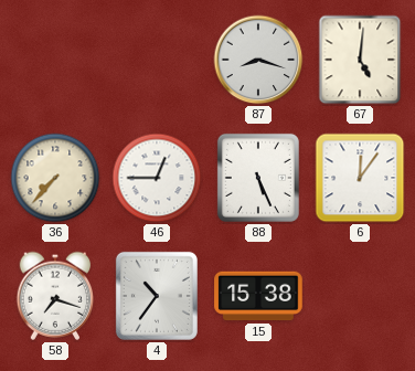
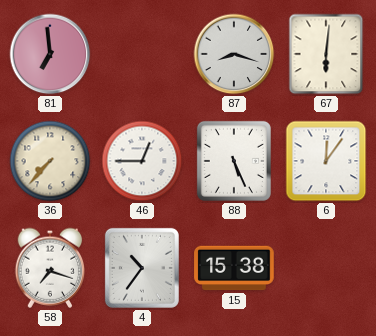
81: none -> 6:59 (50, 54)
67: 5:01 -> 6:01 (326, 54)
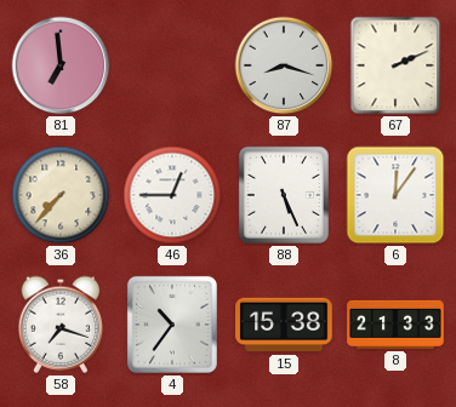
67: 6:01 -> 2:11 (395, 65)
8: none -> 21:33 (395, 325)
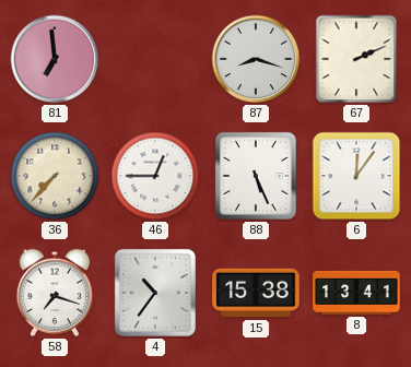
8: 21:33 -> 13:41 (356, 293)
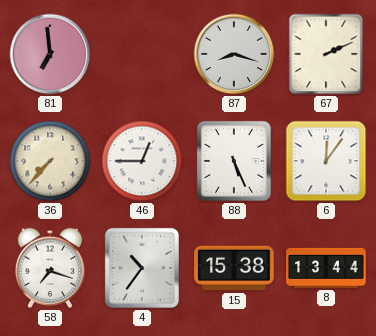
8: 13:41 -> 13:44 (326, 268)
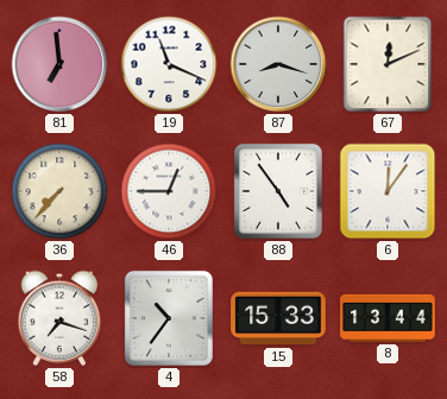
19: none -> 11:19 (169, 64)
67: 2:11 -> 12:11 (388, 64)
88: 5:26 -> 4:54 (278, 191)
15: 15:38 -> 15:33 (278, 318)
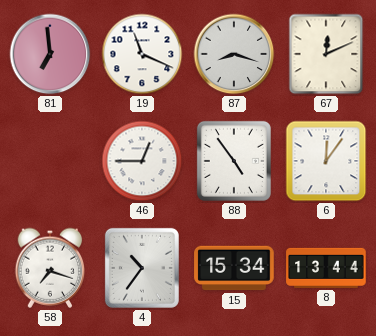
36: 7:37 -> none (59, 191)
15: 15:33 -> 15:34 (234, 268)
